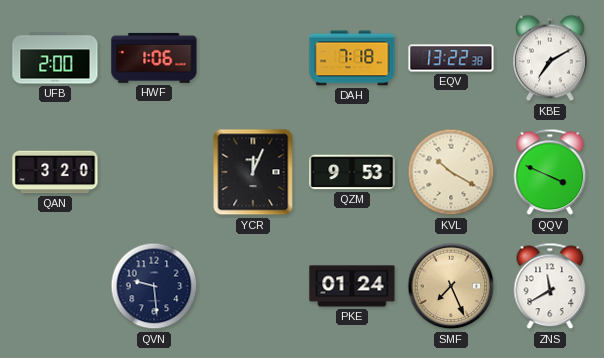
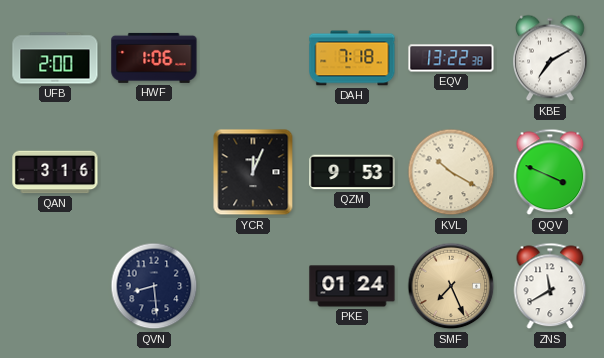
QAN: 3:20 -> 3:16 (55, 172)
QVN: 9:29 -> 8:29 (154, 286)
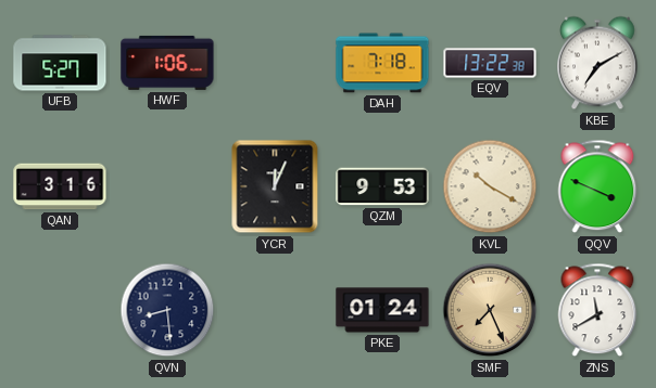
UFB: 2:00 -> 5:27 (60, 63)
